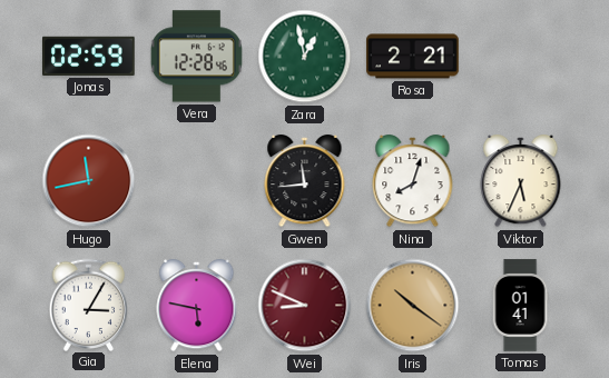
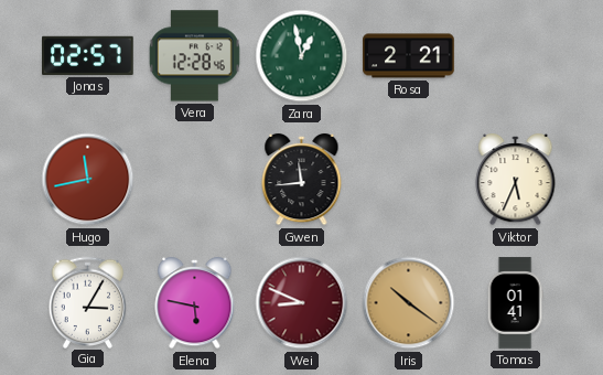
Jonas: 02:59 -> 02:57 (88, 55)
Nina: 8:03 -> none (413, 181)
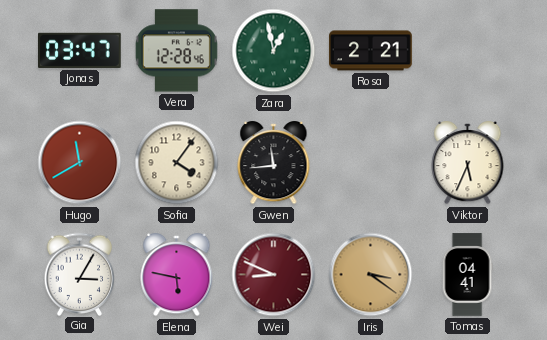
Jonas: 02:57 -> 03:47 (80, 50)
Hugo: 11:43 -> 11:40 (80, 163)
Sofia: none -> 4:06 (177, 163)
Iris: 10:21 -> 3:21 (371, 275)
Tomas: 01:41 -> 04:41 (467, 275)
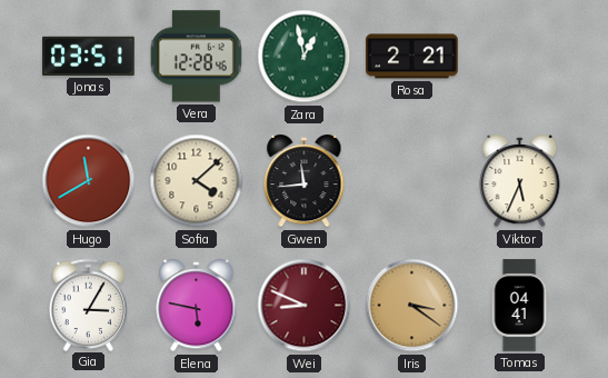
Jonas: 03:47 -> 03:51 (89, 56)
Sofia: 4:06 -> 4:08 (197, 181)
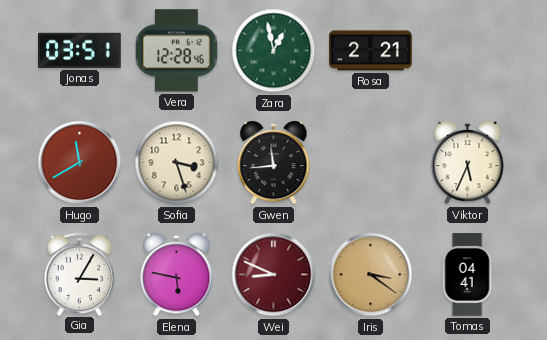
Sofia: 4:08 -> 3:27 (177, 163)
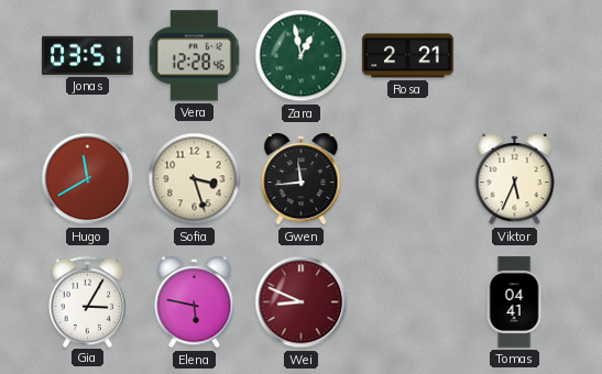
Iris: 3:21 -> none (371, 275)
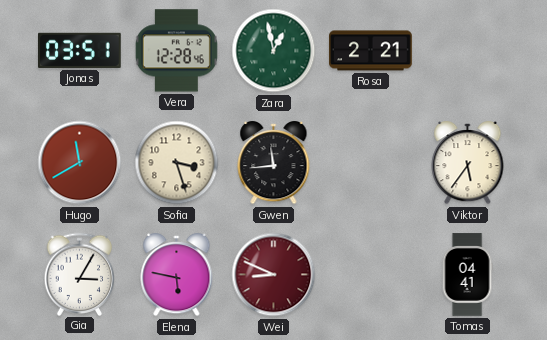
Viktor: 5:34 -> 5:36 (468, 163)
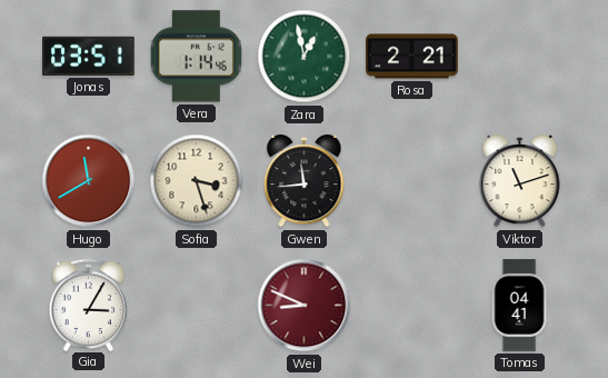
Vera: 12:28 -> 1:14 (196, 57)
Viktor: 5:36 -> 11:12 (520, 181)
Elena: 5:47 -> none (177, 275)
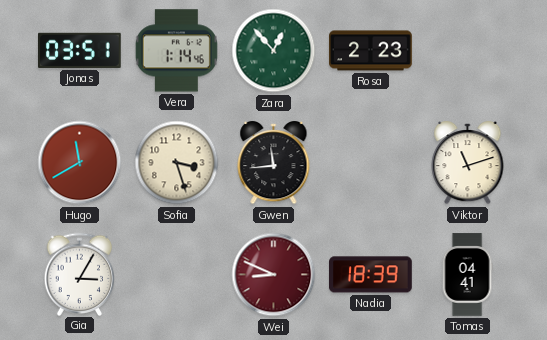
Zara: 12:58 -> 12:53 (274, 51)
Rosa: 2:21 -> 2:23 (371, 51)
Nadia: none -> 18:39 (371, 275)
